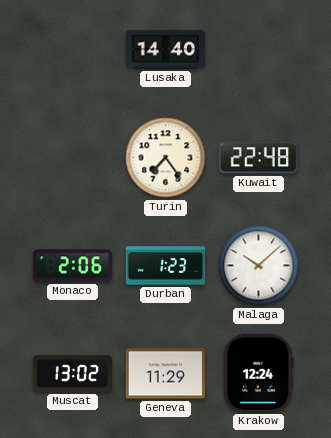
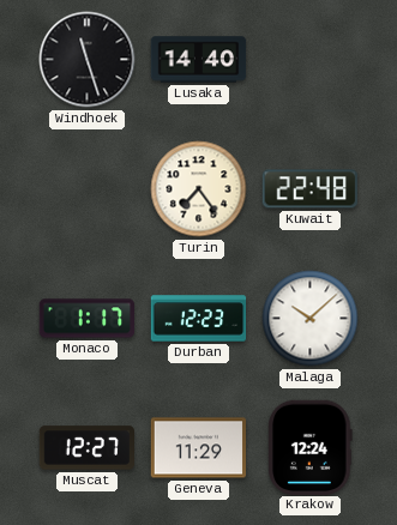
Windhoek: none -> 11:27 (88, 60)
Monaco: 2:06 -> 1:17 (88, 319)
Durban: 1:23 -> 12:23 (199, 319)
Muscat: 13:02 -> 12:27 (88, 448)
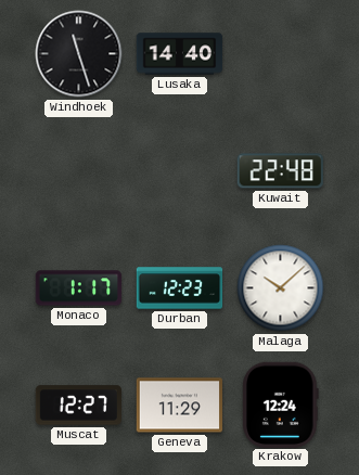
Turin: 7:24 -> none (199, 189)
